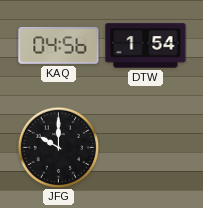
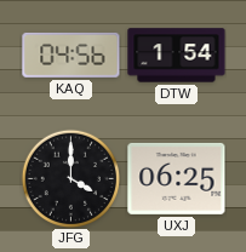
JFG: 10:00 -> 4:00 (70, 178)
UXJ: none -> 06:25 (177, 178)
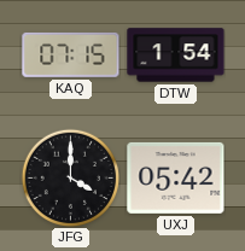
KAQ: 04:56 -> 07:15 (71, 54)
UXJ: 06:25 -> 05:42 (176, 177)
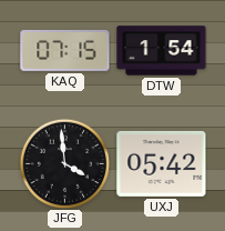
JFG: 4:00 -> 3:59 (64, 163)
